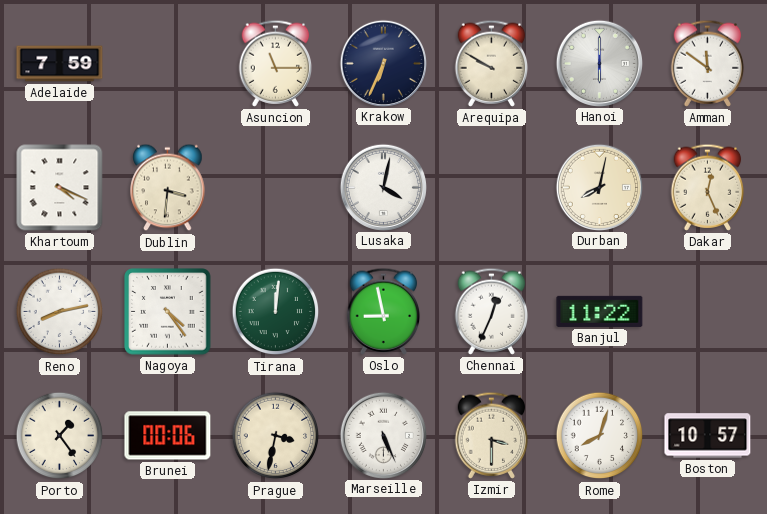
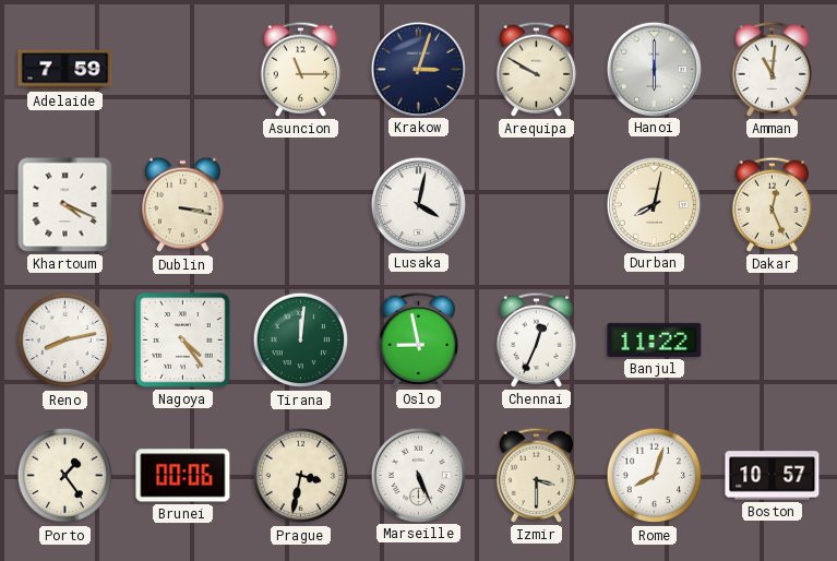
Krakow: 6:34 -> 3:03 (418, 69)
Amman: 11:51 -> 11:01 (773, 69)
Dublin: 3:31 -> 3:17 (183, 205)
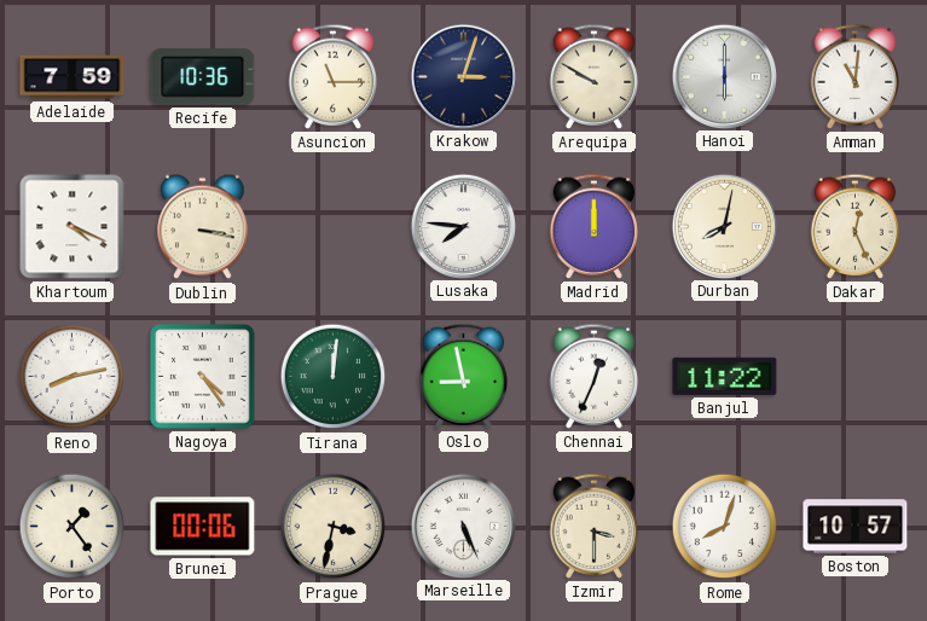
Recife: none -> 10:36 (203, 77)
Lusaka: 4:02 -> 7:46 (463, 226)
Madrid: none -> 12:00 (595, 226)
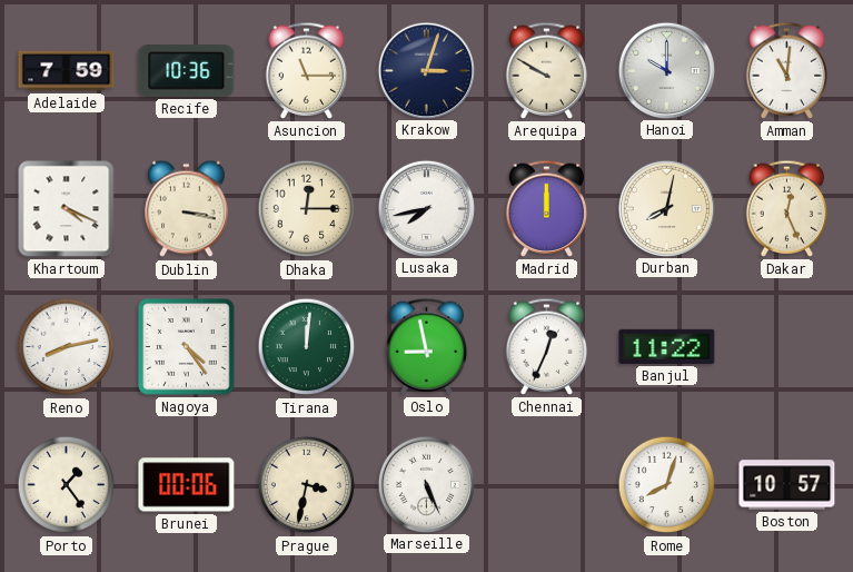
Hanoi: 6:00 -> 10:00 (666, 70)
Dhaka: none -> 12:15 (307, 209)
Lusaka: 7:46 -> 7:43 (426, 208)
Izmir: 3:30 -> none (595, 526)
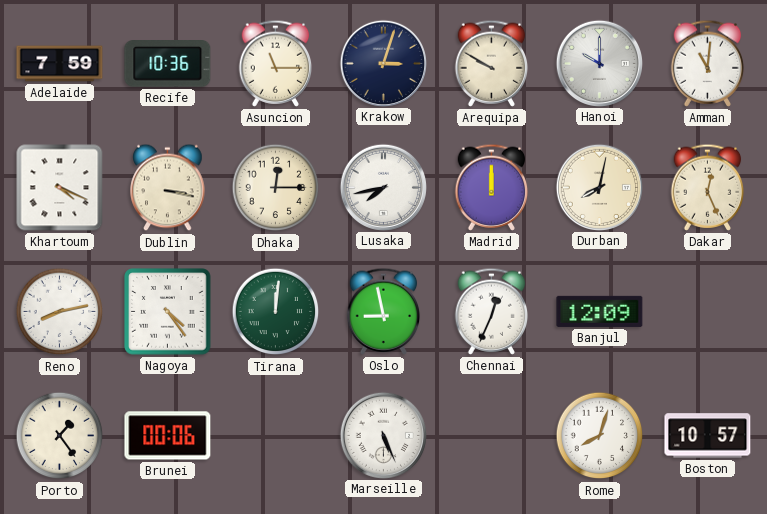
Banjul: 11:22 -> 12:09 (600, 311)
Prague: 3:32 -> none (307, 485)
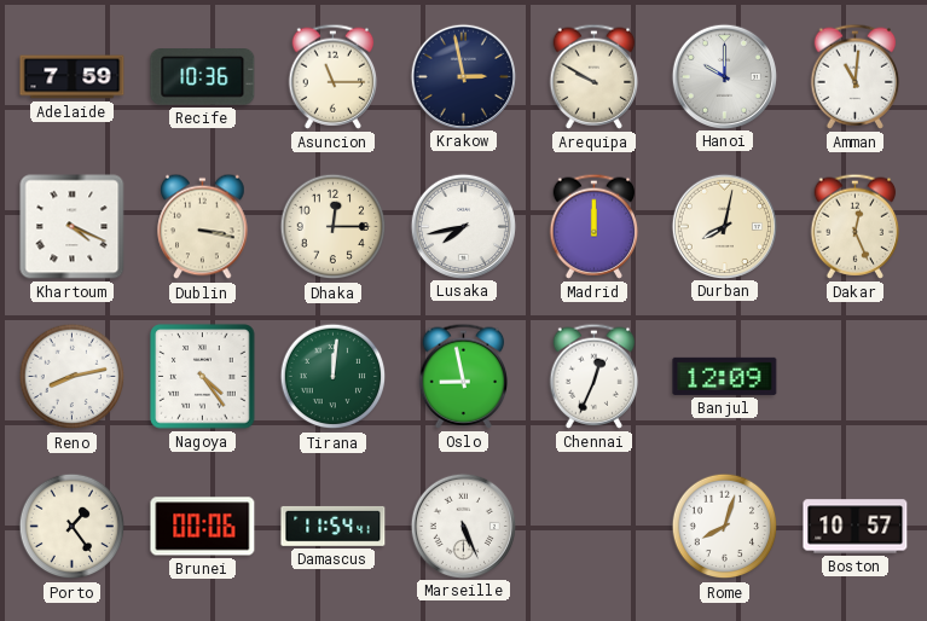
Krakow: 3:03 -> 2:58 (463, 76)
Damascus: none -> 11:54 (334, 526)
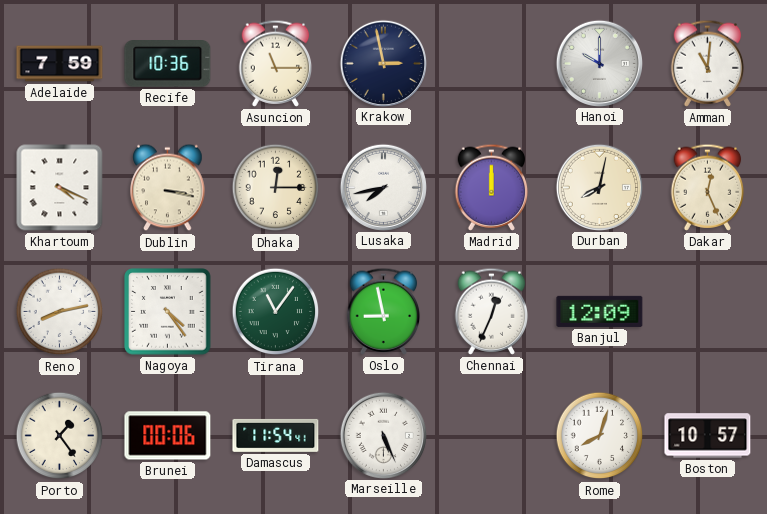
Arequipa: 9:50 -> none (595, 76)
Tirana: 12:01 -> 11:06 (276, 312)
